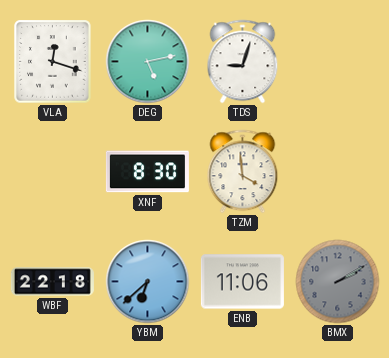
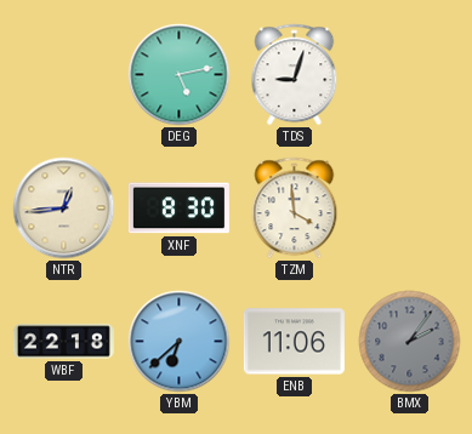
VLA: 12:18 -> none (53, 62)
NTR: none -> 12:44 (64, 209)
BMX: 2:10 -> 2:06 (410, 342)
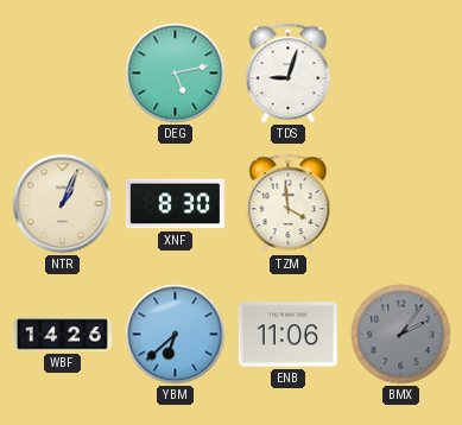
NTR: 12:44 -> 1:04 (63, 204)
WBF: 22:18 -> 14:26 (62, 335)
